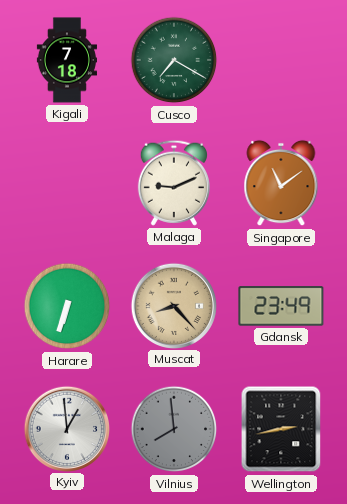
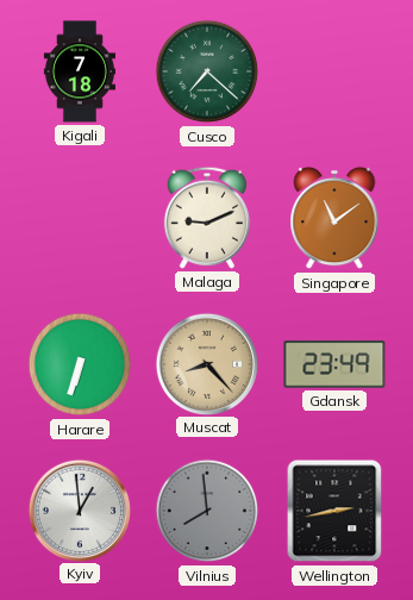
Cusco: 7:20 -> 7:22 (207, 71)
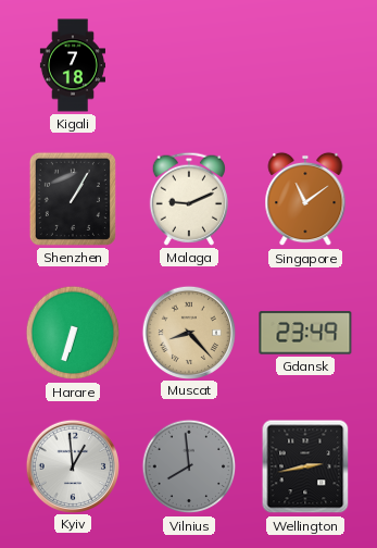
Cusco: 7:22 -> none (207, 71)
Shenzhen: none -> 1:05 (73, 199)
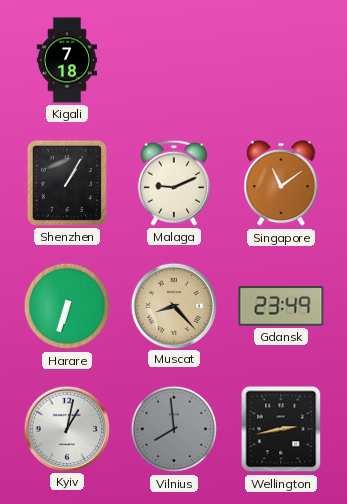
Kyiv: 12:59 -> 1:02 (66, 428)
